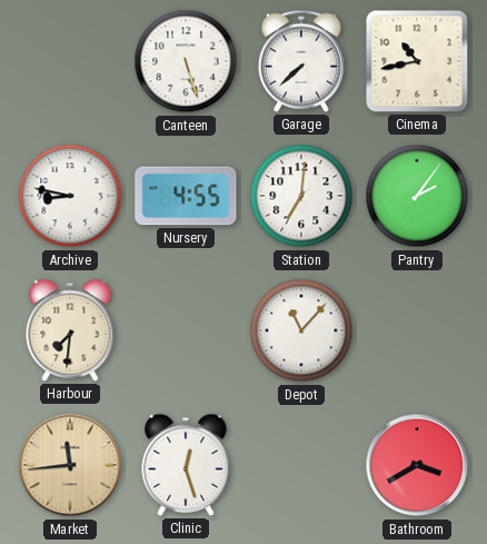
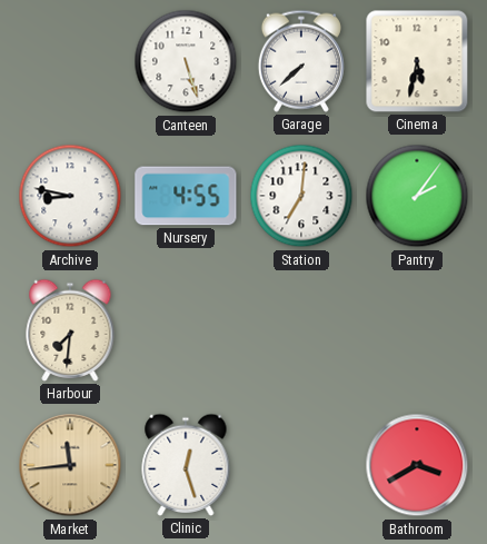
Cinema: 10:43 -> 5:32 (417, 61)
Depot: 11:07 -> none (301, 330)
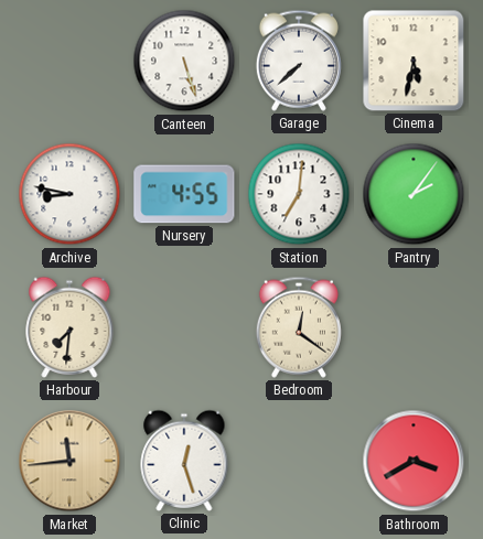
Bedroom: none -> 12:21 (299, 327)
